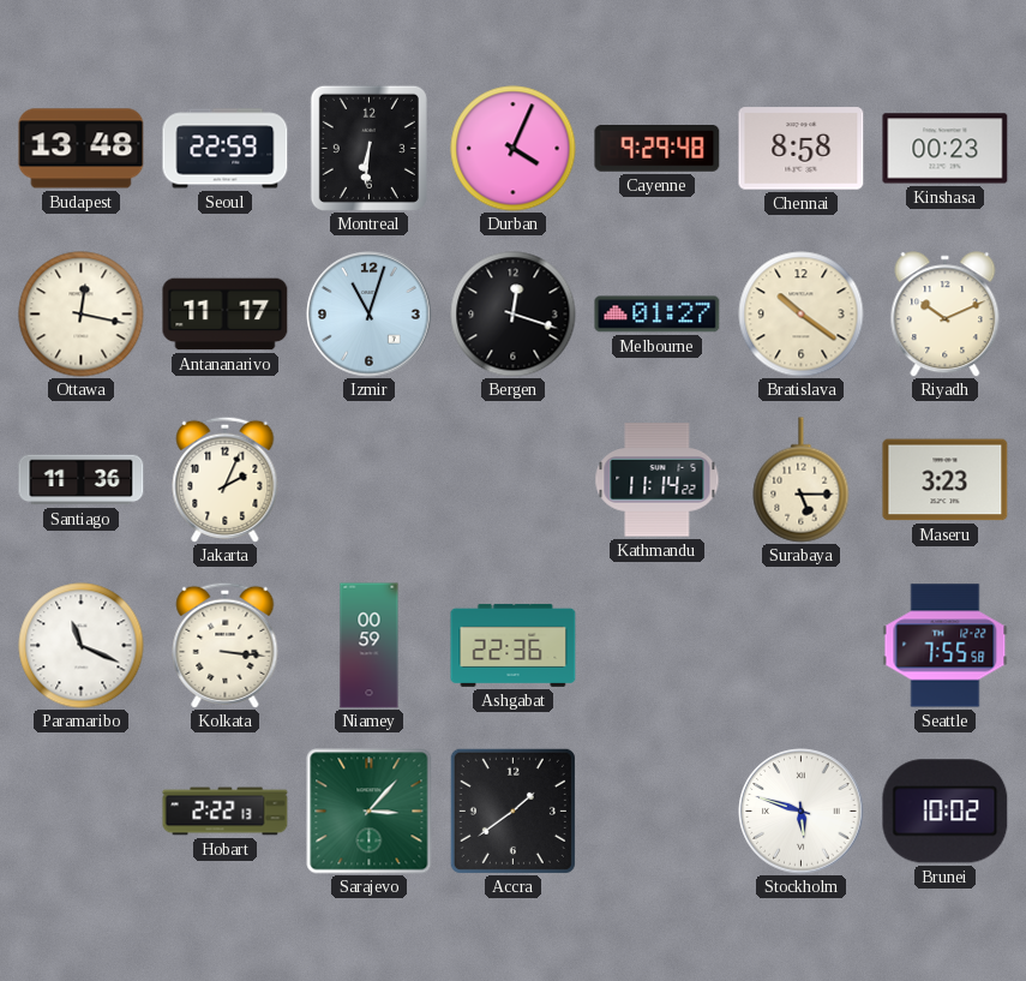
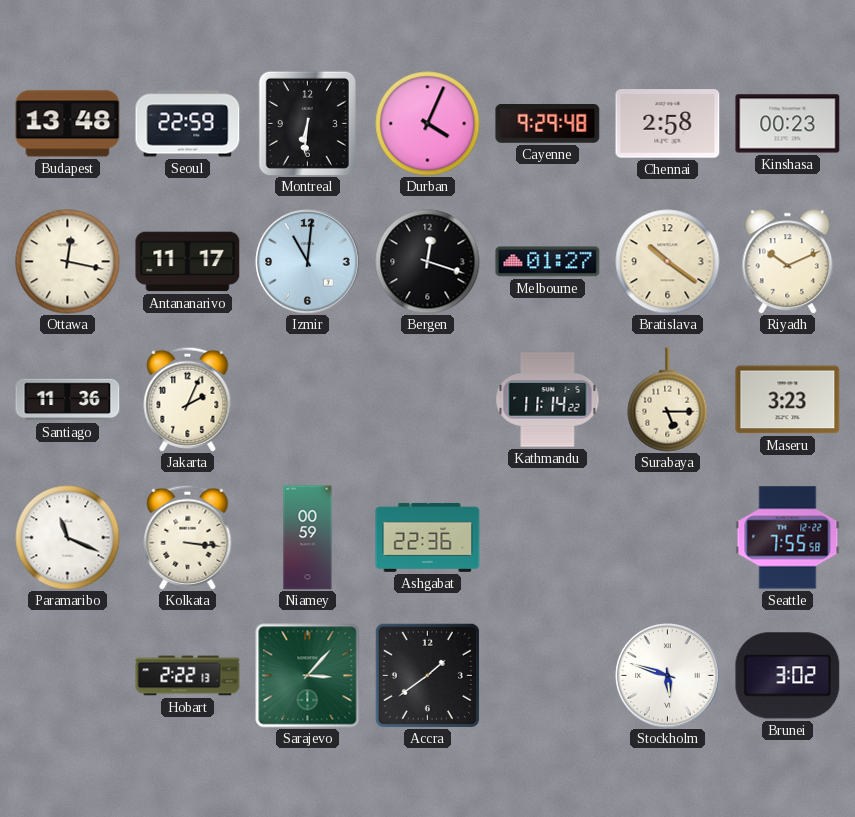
Chennai: 8:58 -> 2:58 (668, 124)
Izmir: 11:03 -> 11:01 (308, 262)
Brunei: 10:02 -> 3:02 (788, 676)
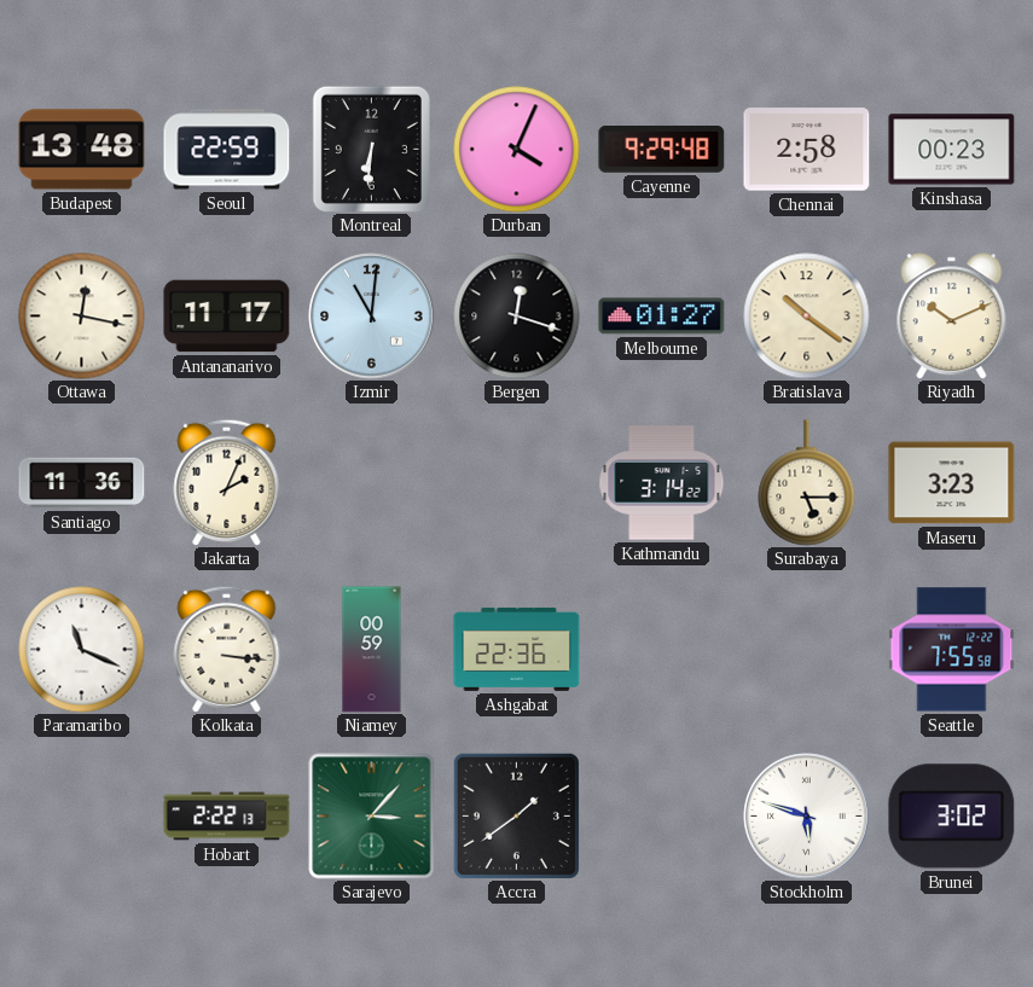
Kathmandu: 11:14 -> 3:14 (662, 483)
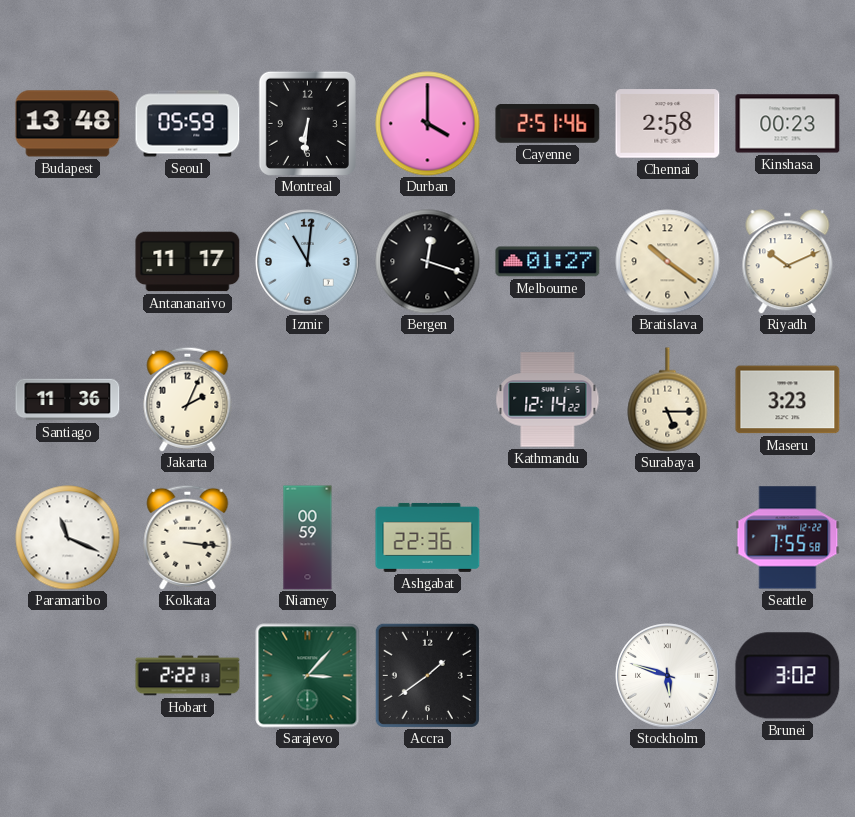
Seoul: 22:59 -> 05:59 (188, 124)
Durban: 4:04 -> 4:00 (428, 124)
Cayenne: 9:29 -> 2:51 (548, 124)
Ottawa: 12:17 -> none (82, 317)
Kathmandu: 3:14 -> 12:14 (548, 400)
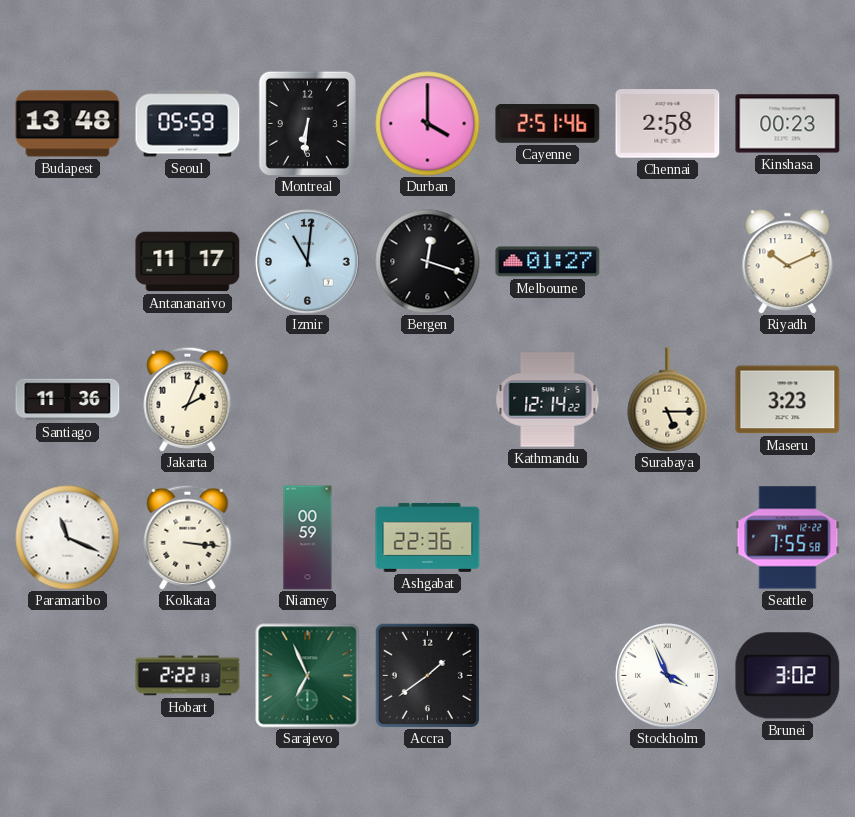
Bratislava: 10:21 -> none (668, 262)
Sarajevo: 3:07 -> 6:56 (308, 676)
Stockholm: 5:48 -> 3:56 (668, 676)
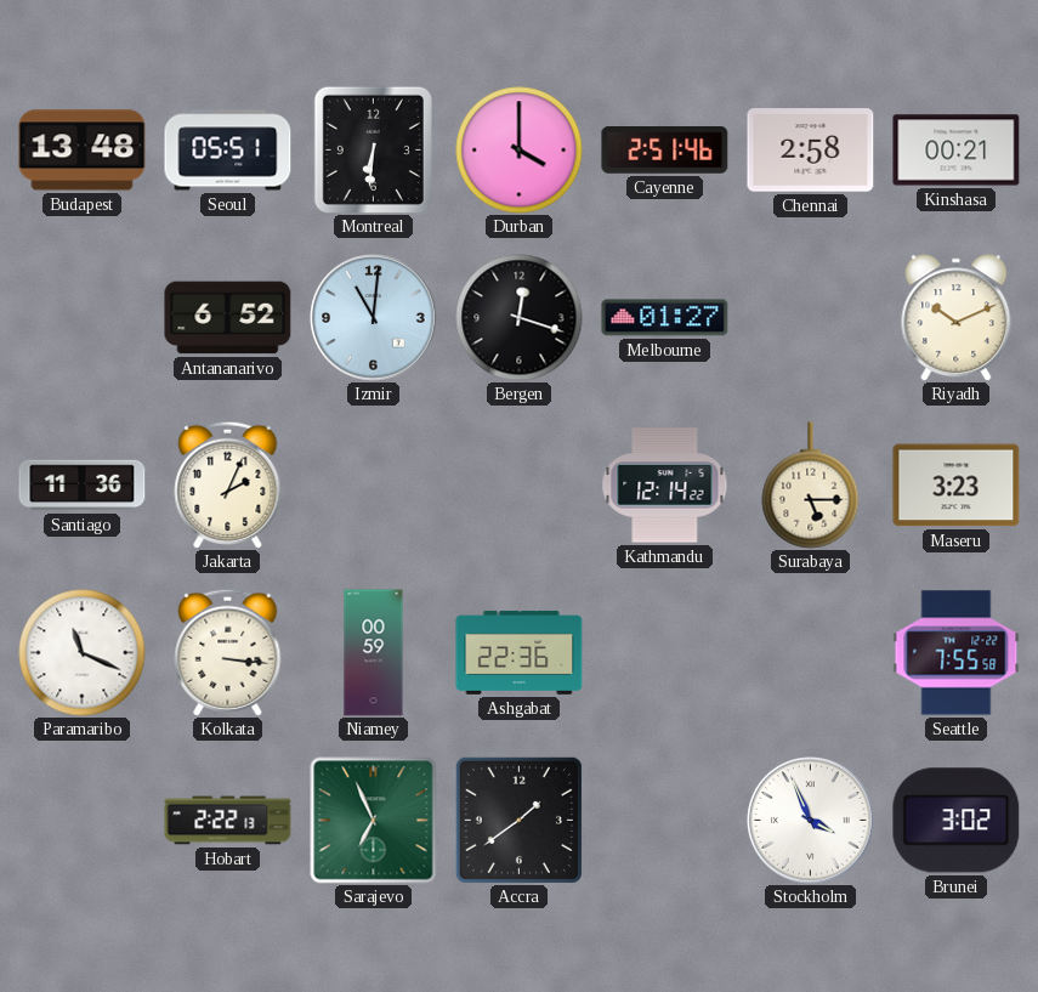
Seoul: 05:59 -> 05:51 (228, 151)
Kinshasa: 00:23 -> 00:21 (957, 151)
Antananarivo: 11:17 -> 6:52 (228, 318)
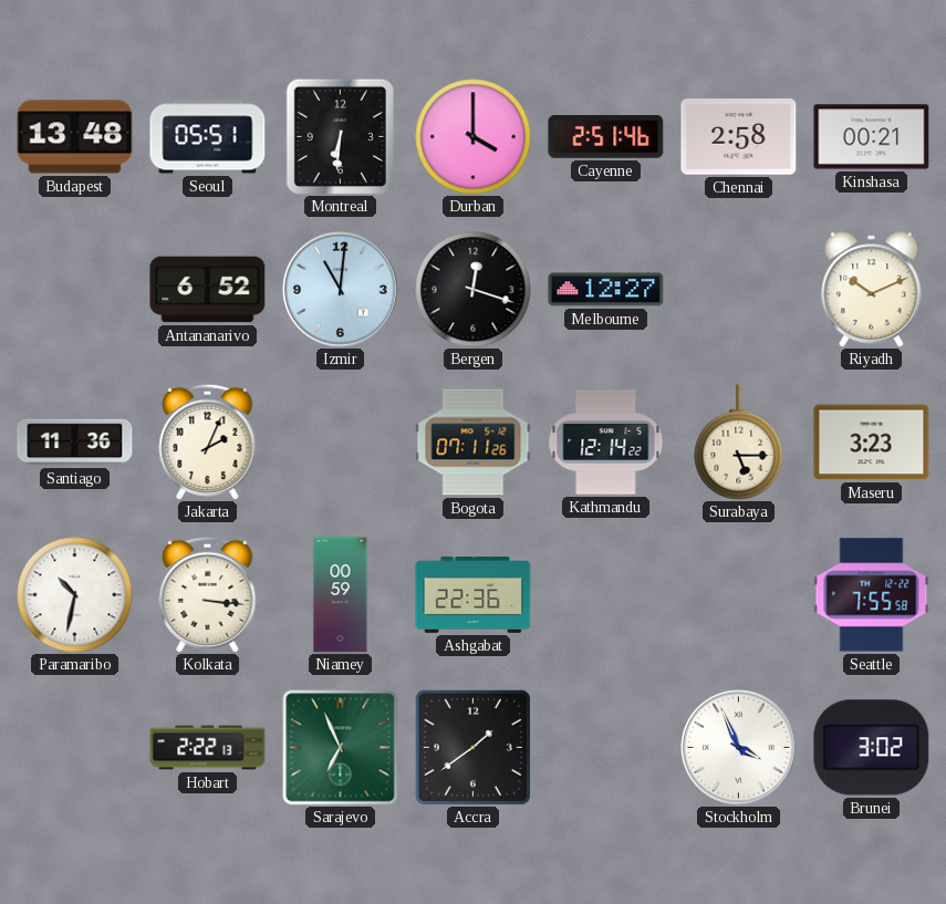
Melbourne: 01:27 -> 12:27 (606, 290)
Bogota: none -> 07:11 (474, 443)
Paramaribo: 11:19 -> 10:32 (75, 595)
